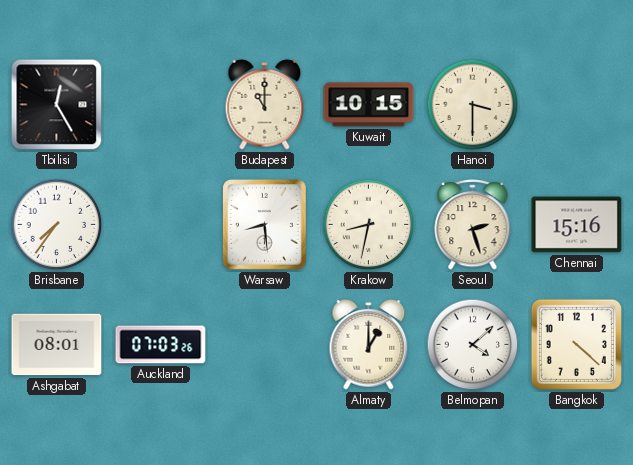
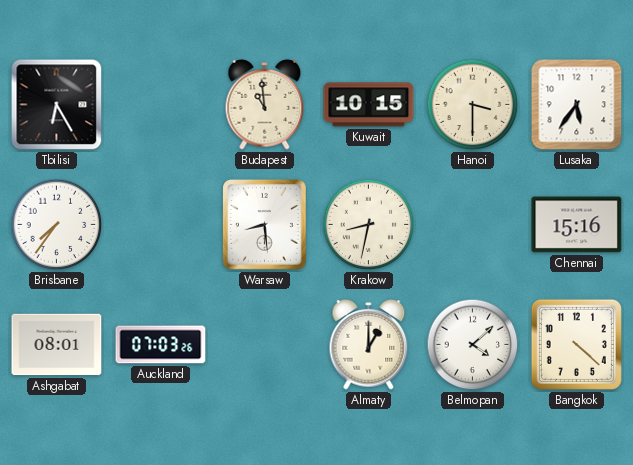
Tbilisi: 12:25 -> 6:25 (57, 105)
Budapest: 11:00 -> 10:59 (265, 104)
Lusaka: none -> 5:36 (577, 105)
Seoul: 2:27 -> none (473, 225)
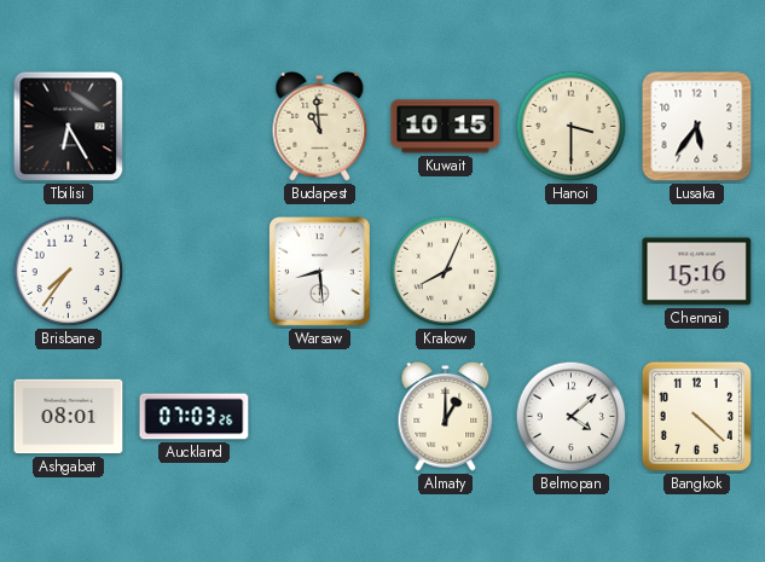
Krakow: 8:32 -> 8:04 (446, 272)
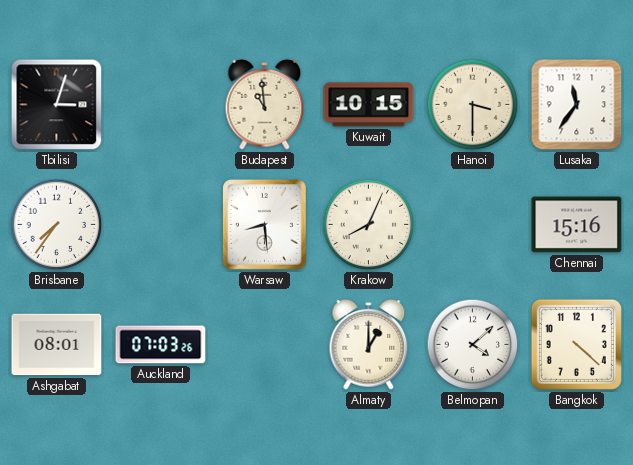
Tbilisi: 6:25 -> 3:03 (57, 105)
Lusaka: 5:36 -> 11:36 (577, 105)
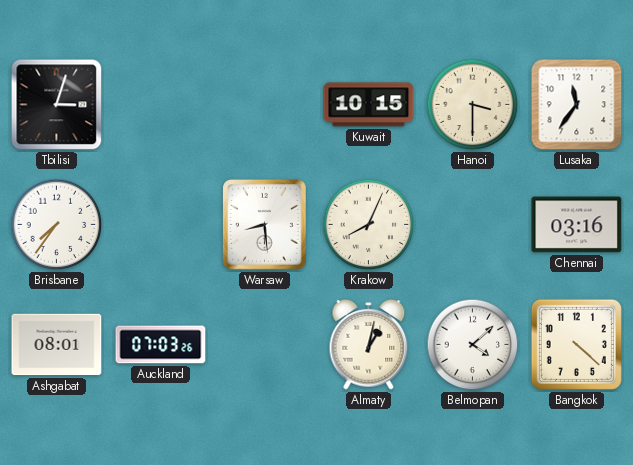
Budapest: 10:59 -> none (265, 104)
Chennai: 15:16 -> 03:16 (577, 225)
Almaty: 1:00 -> 1:02 (369, 344)
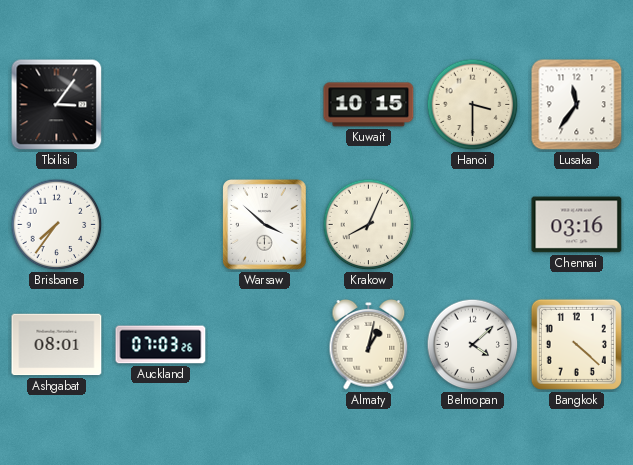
Tbilisi: 3:03 -> 3:06 (57, 105)
Warsaw: 8:29 -> 3:52 (265, 225)
